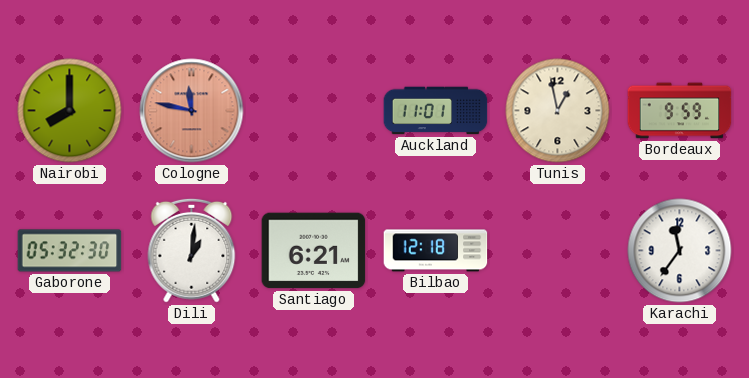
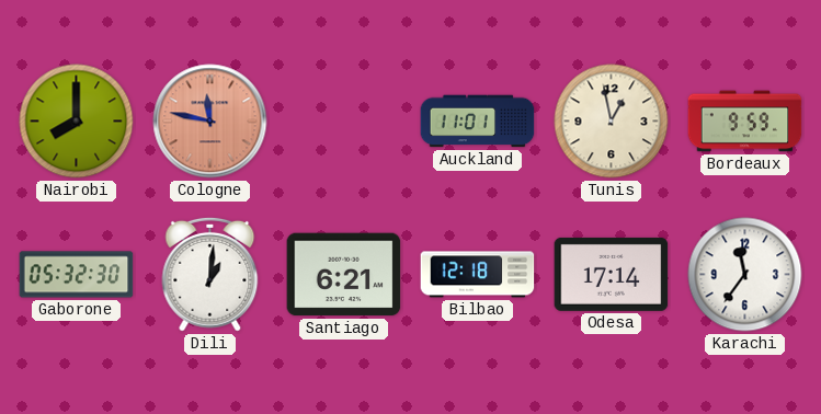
Odesa: none -> 17:14 (612, 274)
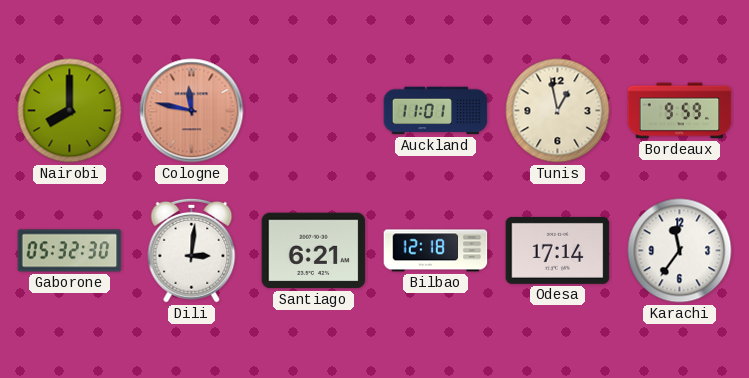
Dili: 1:01 -> 3:01 (192, 250)
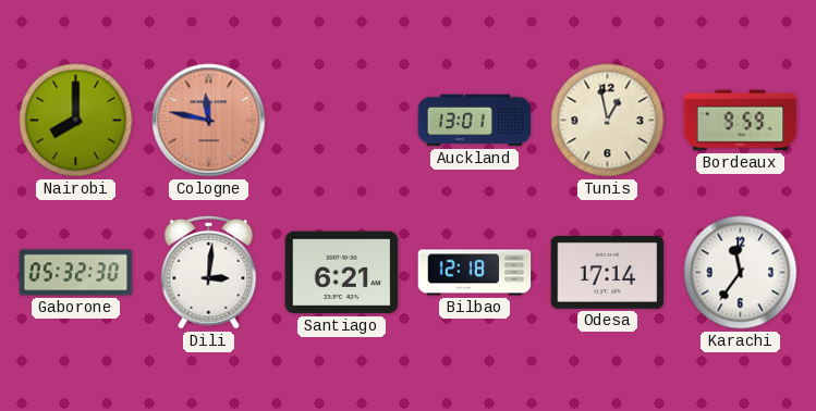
Auckland: 11:01 -> 13:01 (475, 121)
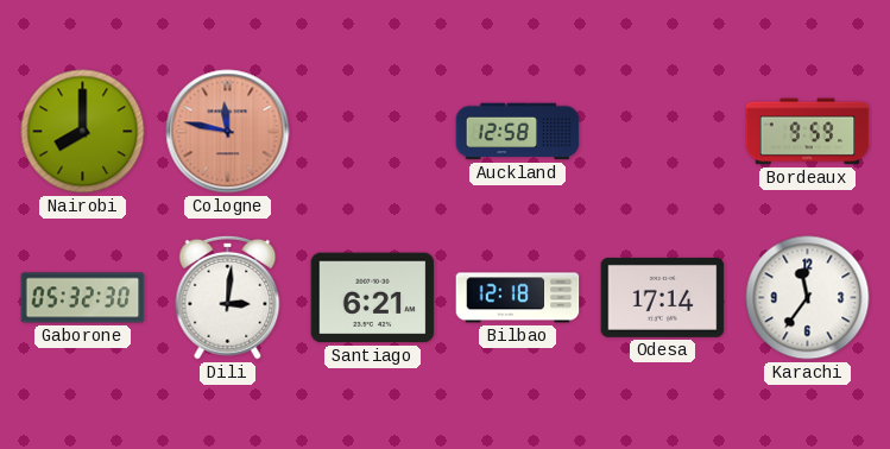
Auckland: 13:01 -> 12:58 (518, 132)
Tunis: 12:58 -> none (608, 121)
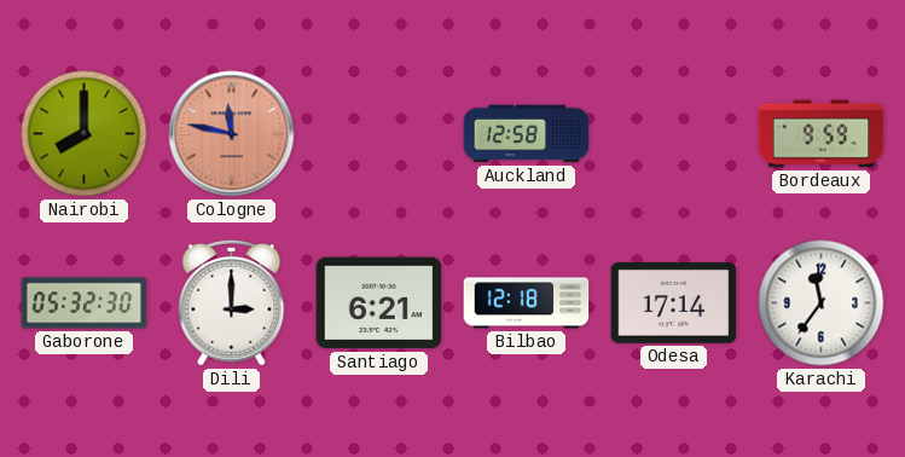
Dili: 3:01 -> 3:00 (232, 302)
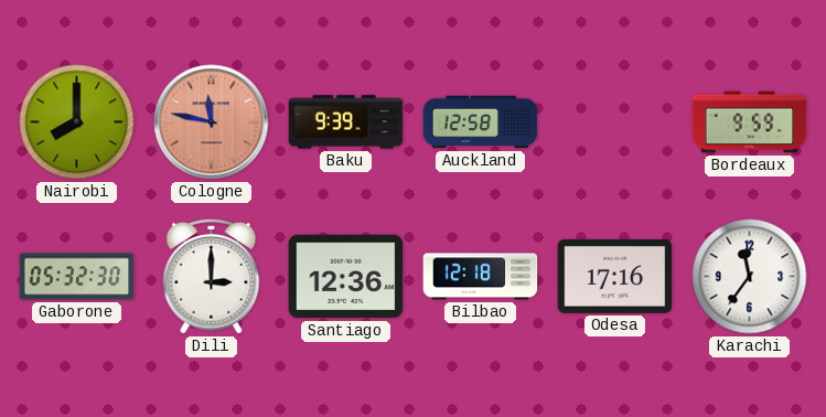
Baku: none -> 9:39 (346, 122)
Santiago: 6:21 -> 12:36 (346, 277)
Odesa: 17:14 -> 17:16 (615, 276)
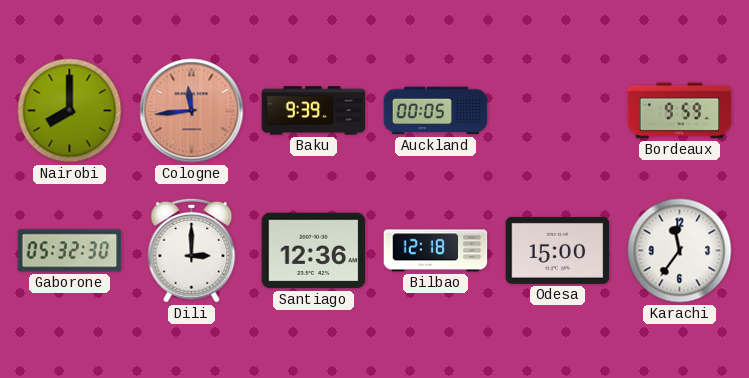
Cologne: 11:47 -> 11:44 (192, 111)
Auckland: 12:58 -> 00:05 (436, 111)
Odesa: 17:16 -> 15:00 (558, 250)
